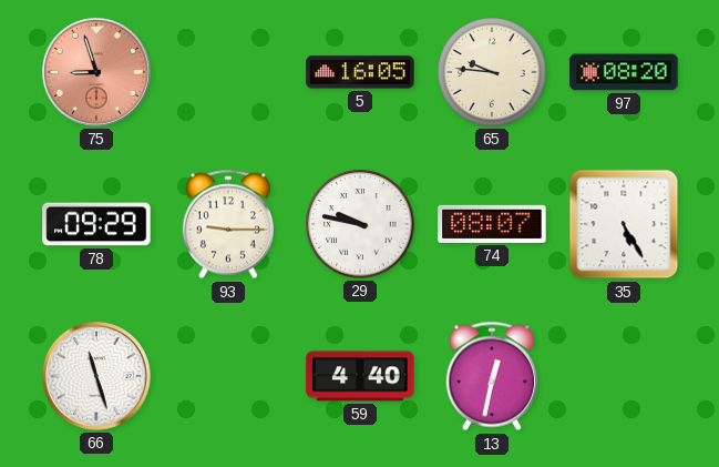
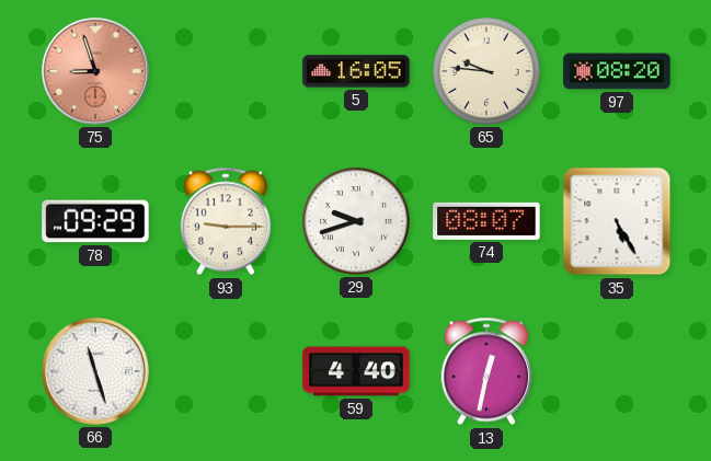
29: 9:47 -> 9:42 (356, 221)
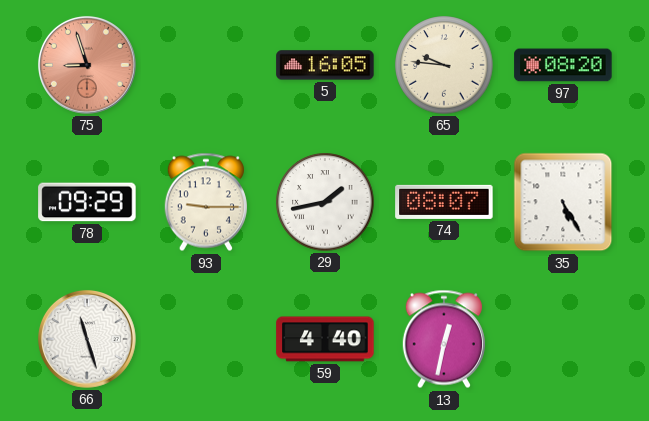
29: 9:42 -> 1:43 (325, 202)
